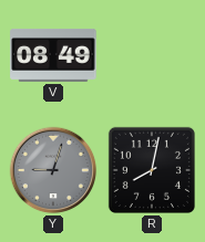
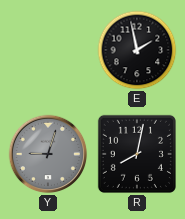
V: 08:49 -> none (53, 55)
E: none -> 1:58 (137, 50)
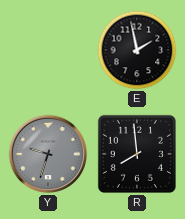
Y: 9:03 -> 9:33 (48, 154)
R: 8:02 -> 7:59 (137, 154)
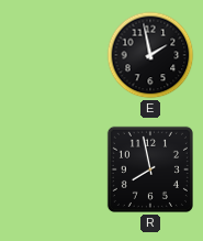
Y: 9:33 -> none (48, 154)
R: 7:59 -> 7:58 (150, 169)
